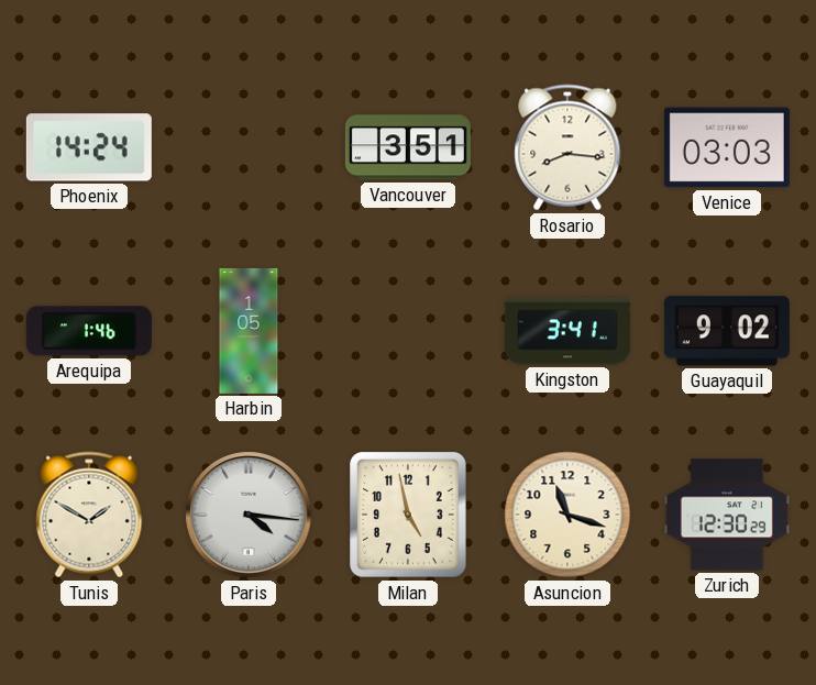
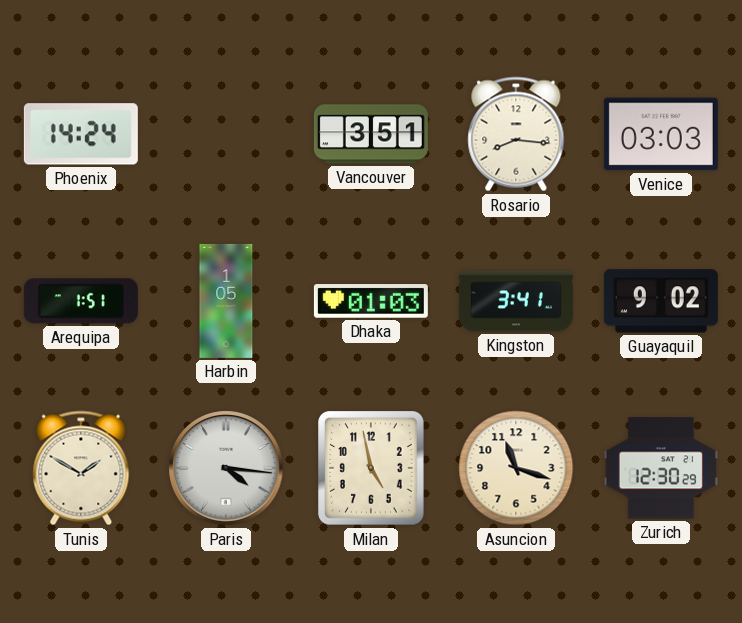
Arequipa: 1:46 -> 1:51 (81, 301)
Dhaka: none -> 01:03 (371, 301)
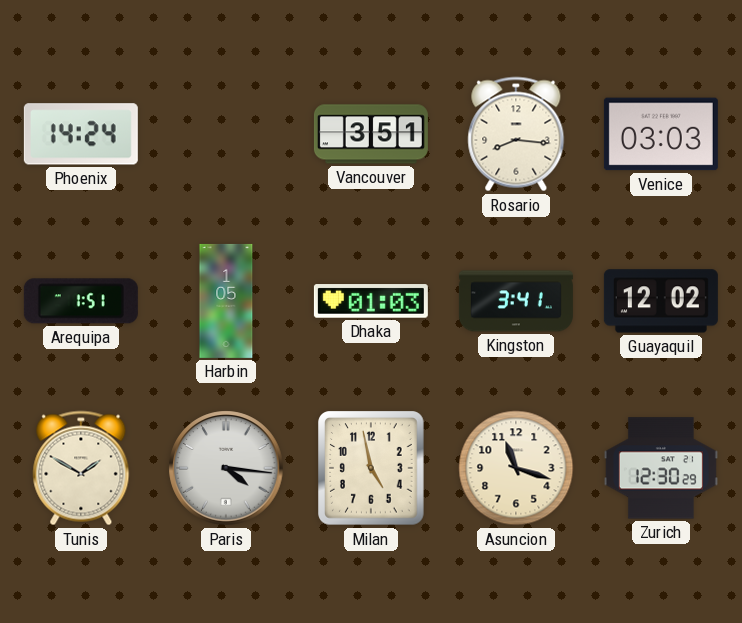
Guayaquil: 9:02 -> 12:02 (661, 301)
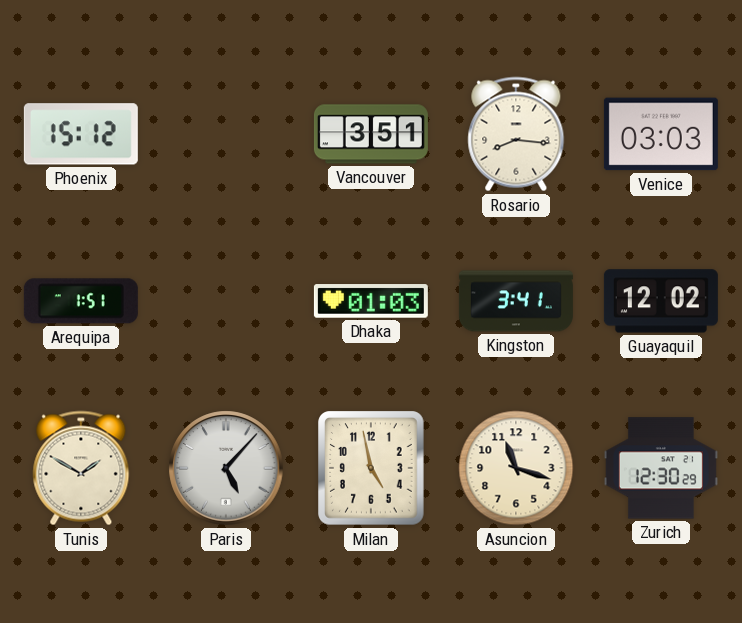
Phoenix: 14:24 -> 15:12 (81, 134)
Harbin: 1:05 -> none (226, 301)
Paris: 4:16 -> 5:07 (226, 468)
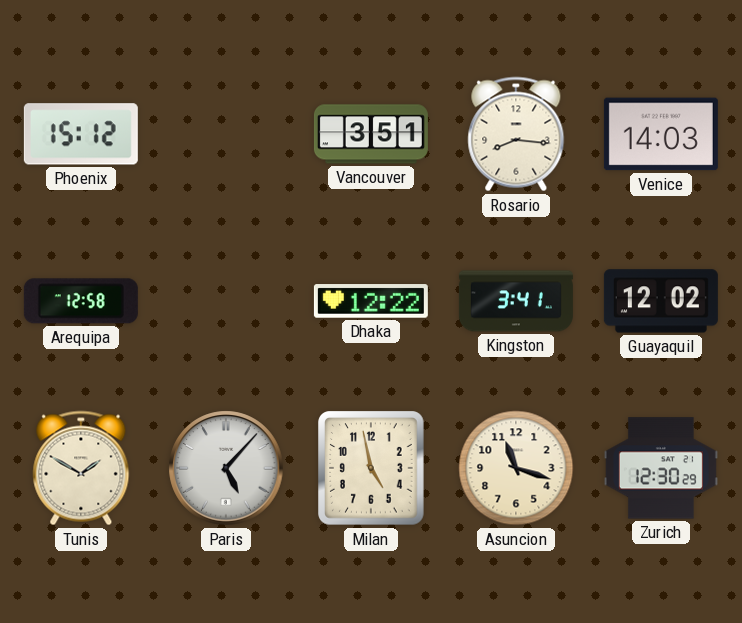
Venice: 03:03 -> 14:03 (661, 134)
Arequipa: 1:51 -> 12:58 (81, 301)
Dhaka: 01:03 -> 12:22 (371, 301)
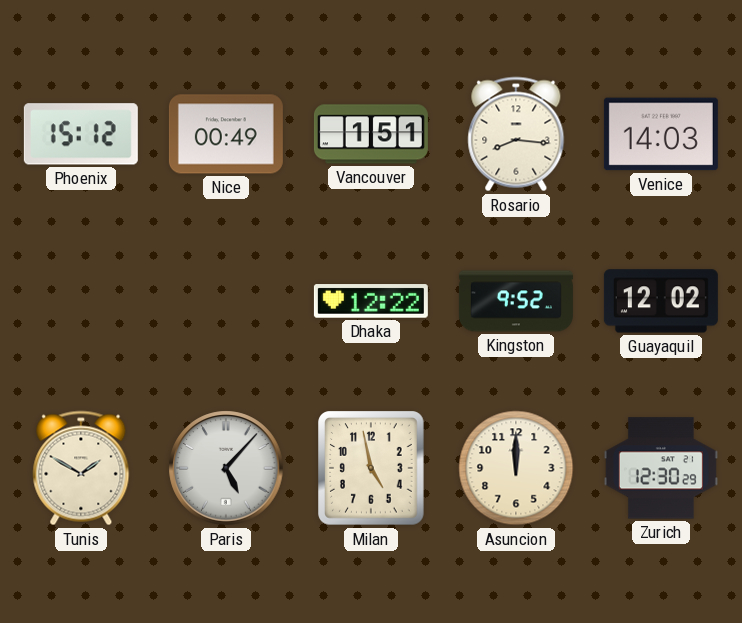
Nice: none -> 00:49 (226, 134)
Vancouver: 3:51 -> 1:51 (371, 134)
Arequipa: 12:58 -> none (81, 301)
Kingston: 3:41 -> 9:52 (516, 301)
Asuncion: 11:18 -> 12:00 (516, 468)
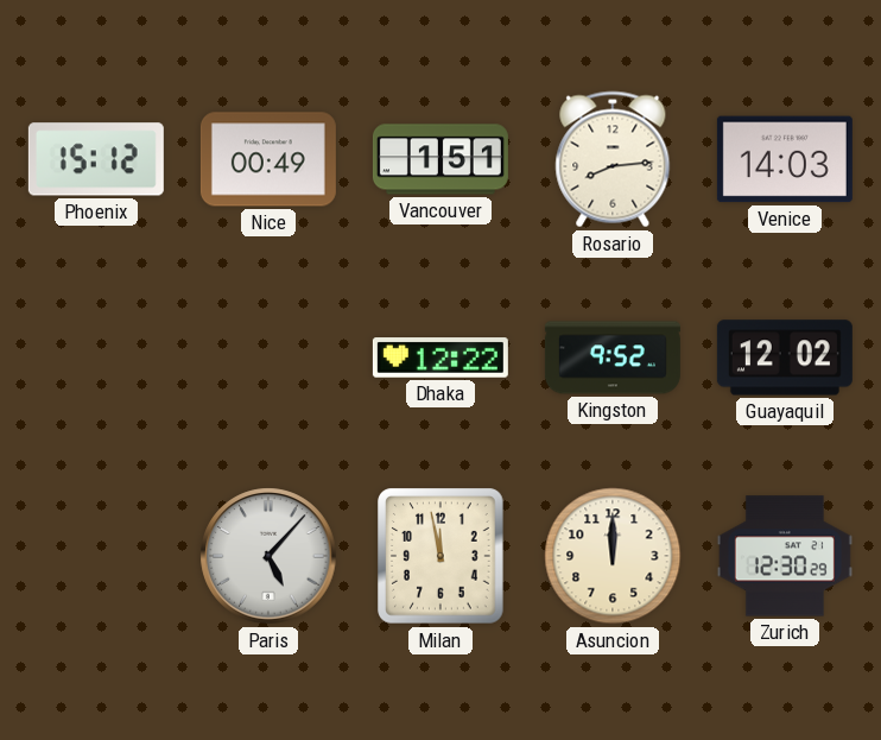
Rosario: 8:16 -> 8:14 (613, 159)
Tunis: 1:50 -> none (81, 468)
Milan: 4:58 -> 11:58 (441, 556)
